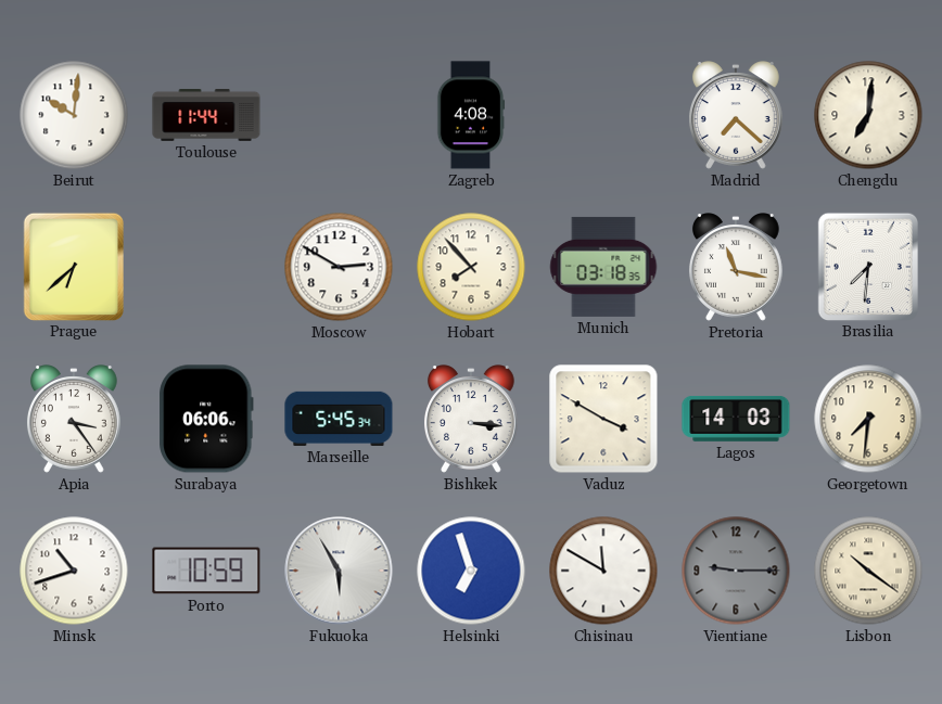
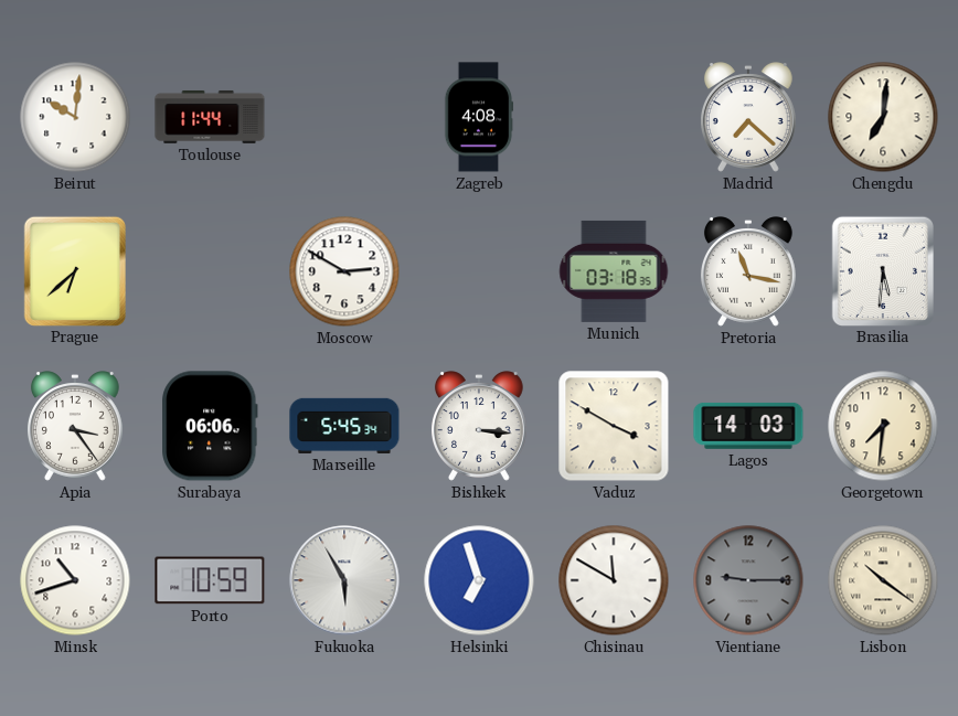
Hobart: 7:53 -> none (471, 267)
Brasilia: 7:31 -> 5:31 (882, 270)
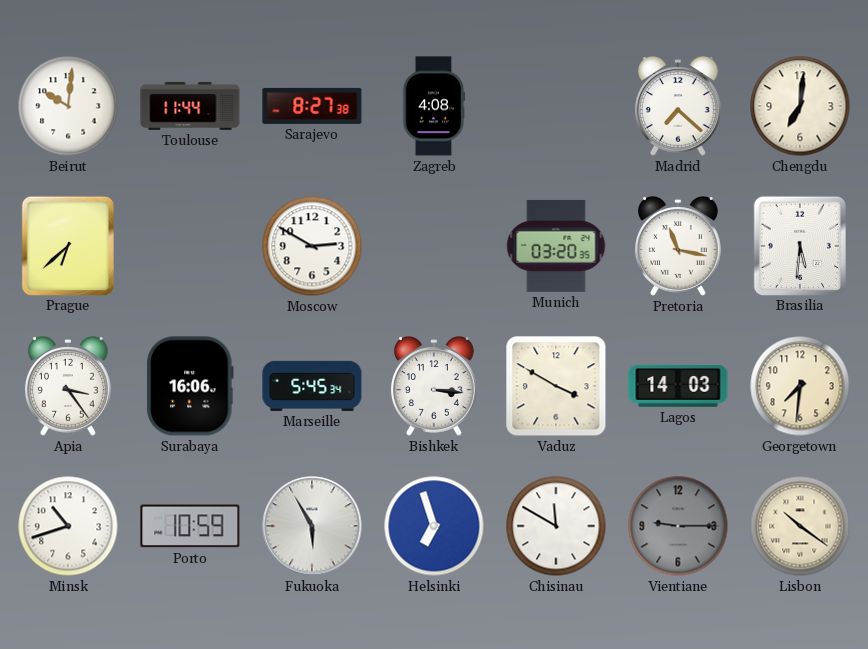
Sarajevo: none -> 8:27 (312, 106)
Munich: 03:18 -> 03:20 (556, 246)
Surabaya: 06:06 -> 16:06 (190, 386)
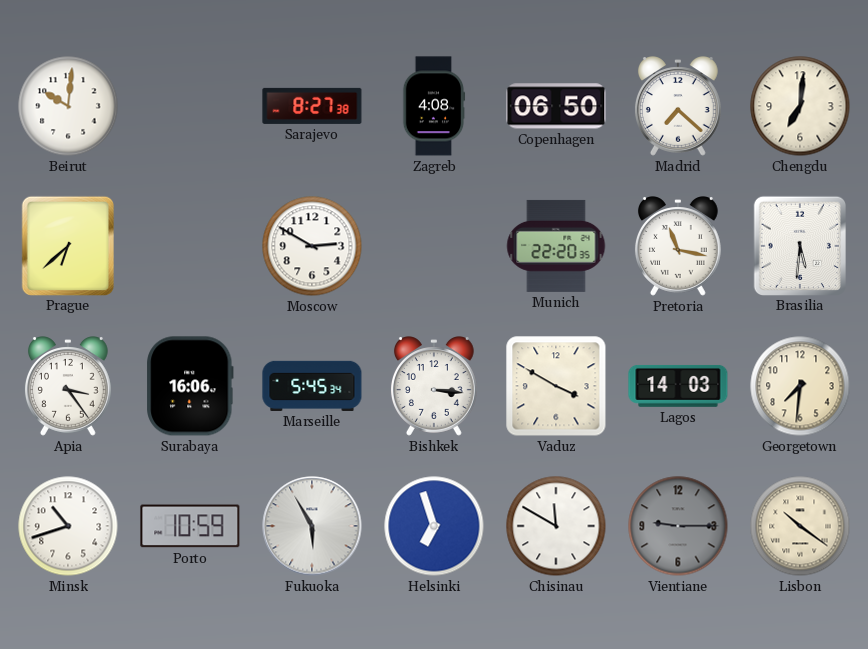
Toulouse: 11:44 -> none (190, 106)
Copenhagen: none -> 06:50 (556, 106)
Munich: 03:20 -> 22:20 (556, 246)
